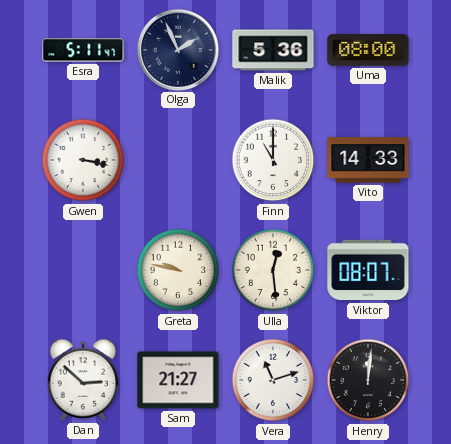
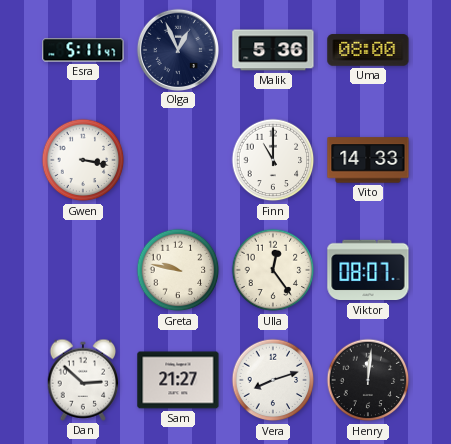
Olga: 1:56 -> 12:56 (177, 49)
Ulla: 12:29 -> 12:24 (273, 270)
Vera: 11:12 -> 8:12 (273, 380)
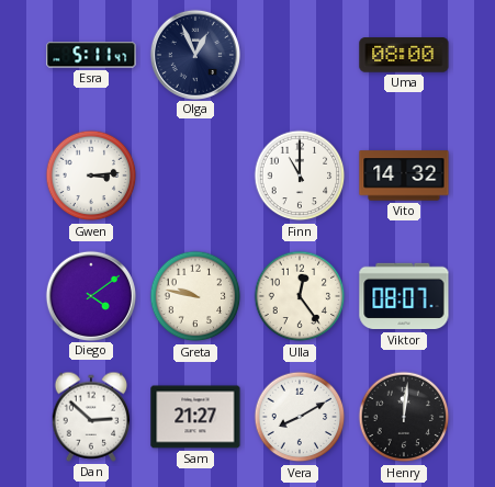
Malik: 5:36 -> none (273, 50)
Gwen: 3:17 -> 3:14 (91, 175)
Vito: 14:33 -> 14:32 (404, 175)
Diego: none -> 4:09 (90, 295)
Vera: 8:12 -> 8:10 (300, 417)
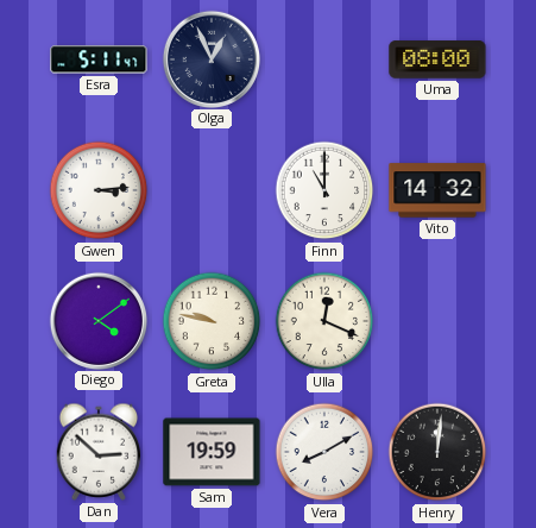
Ulla: 12:24 -> 12:19 (324, 321)
Viktor: 08:07 -> none (404, 296)
Sam: 21:27 -> 19:59 (212, 452)
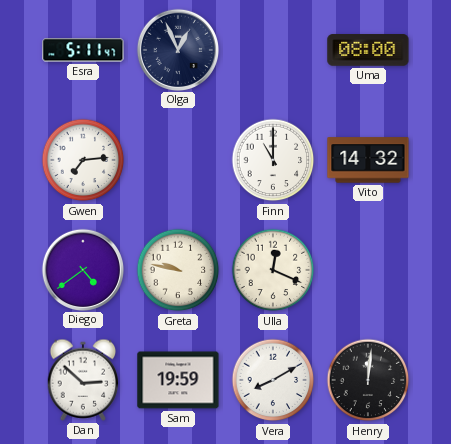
Gwen: 3:14 -> 7:14 (83, 160)
Diego: 4:09 -> 4:39 (82, 269)
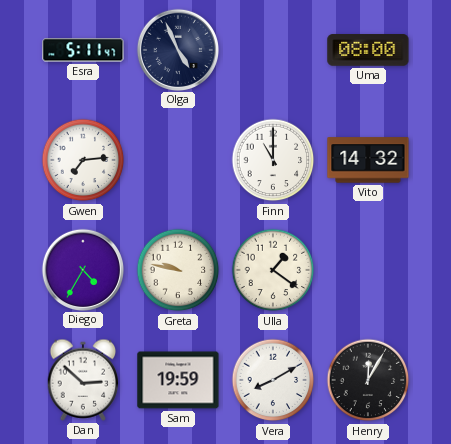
Olga: 12:56 -> 4:56 (177, 49)
Diego: 4:39 -> 4:35 (82, 269)
Ulla: 12:19 -> 1:21 (273, 270)
Henry: 12:01 -> 12:05 (368, 380)
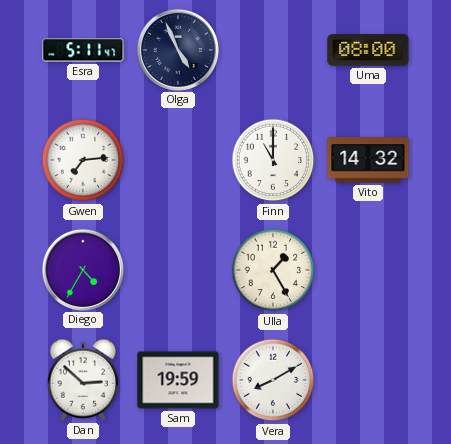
Greta: 9:47 -> none (178, 270)
Ulla: 1:21 -> 1:25 (273, 270)
Henry: 12:05 -> none (368, 380)
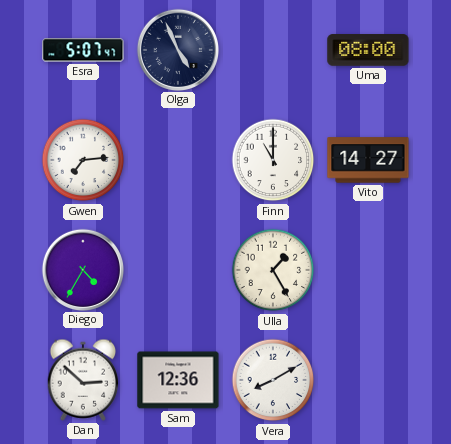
Esra: 5:11 -> 5:07 (83, 50)
Vito: 14:32 -> 14:27 (368, 160)
Sam: 19:59 -> 12:36 (178, 380)
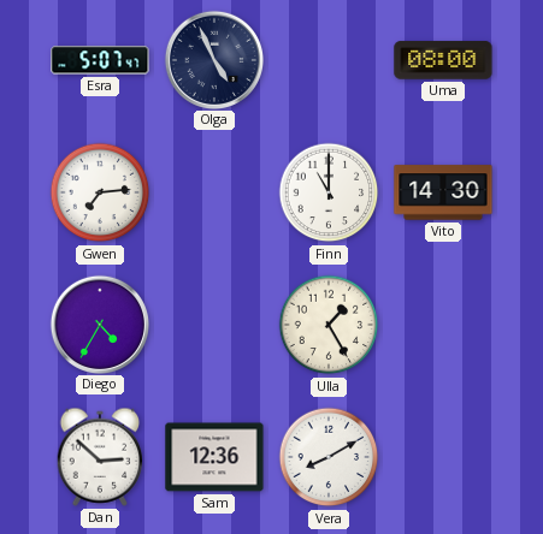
Vito: 14:27 -> 14:30 (443, 192)
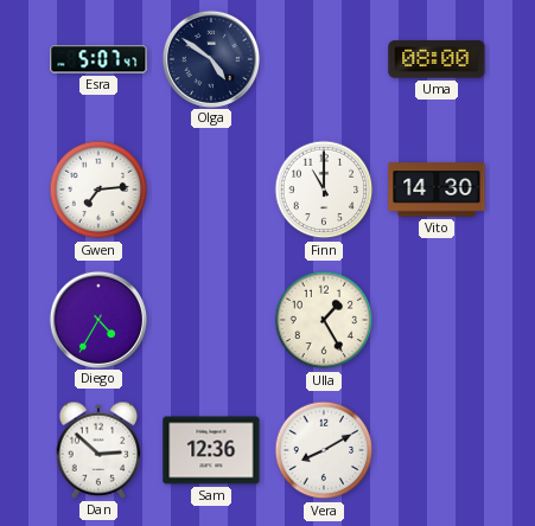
Olga: 4:56 -> 4:51 (210, 58)
